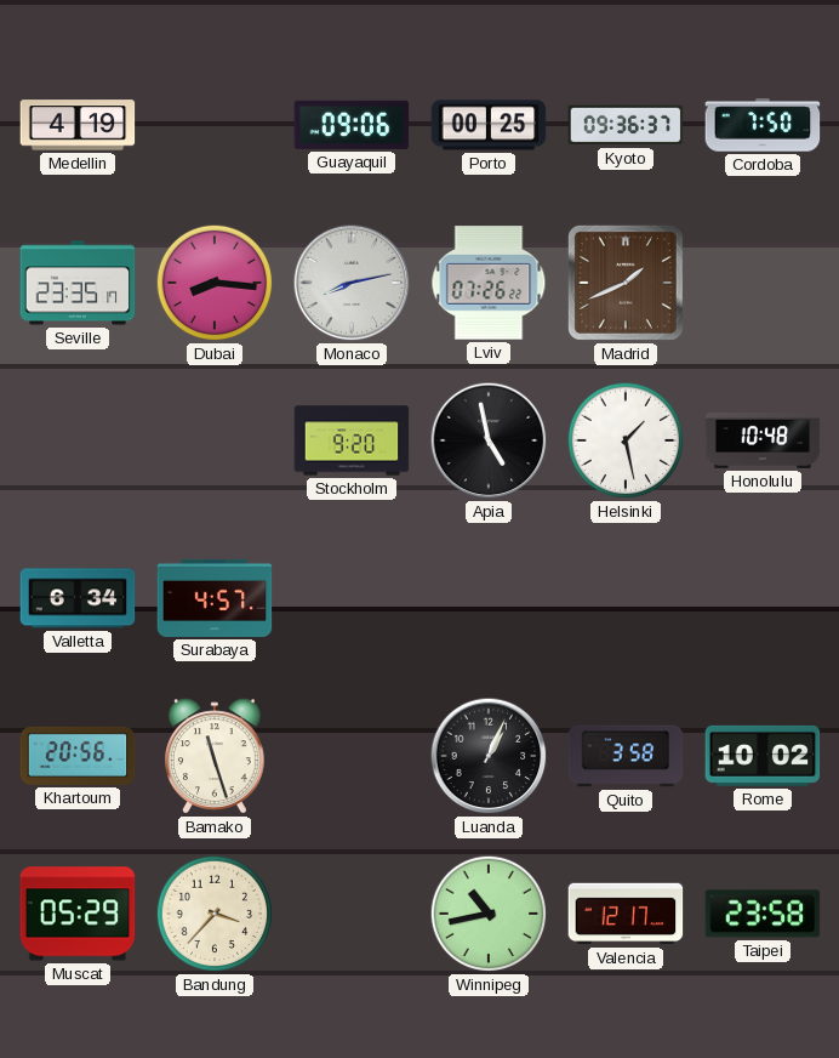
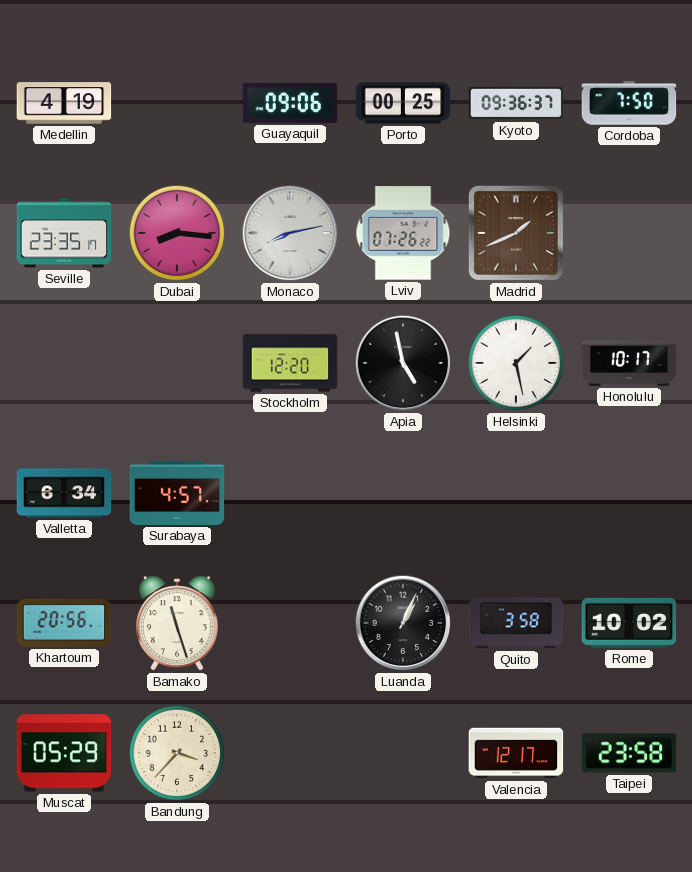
Stockholm: 9:20 -> 12:20 (290, 363)
Honolulu: 10:48 -> 10:17 (629, 363)
Winnipeg: 10:43 -> none (489, 914)
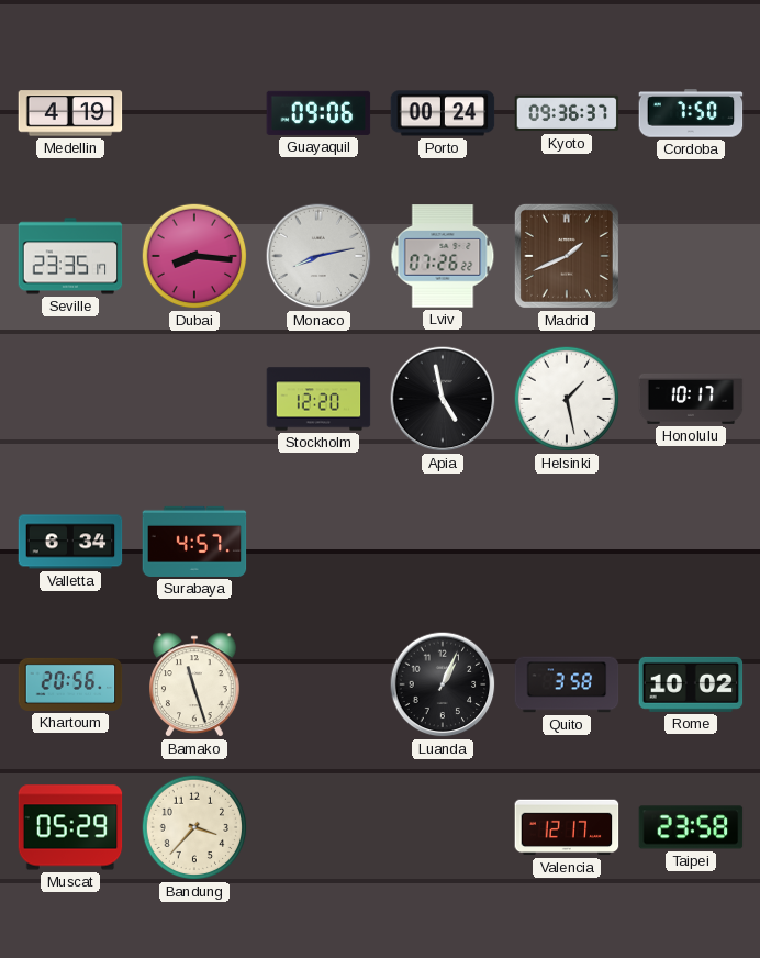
Porto: 00:25 -> 00:24 (443, 113)
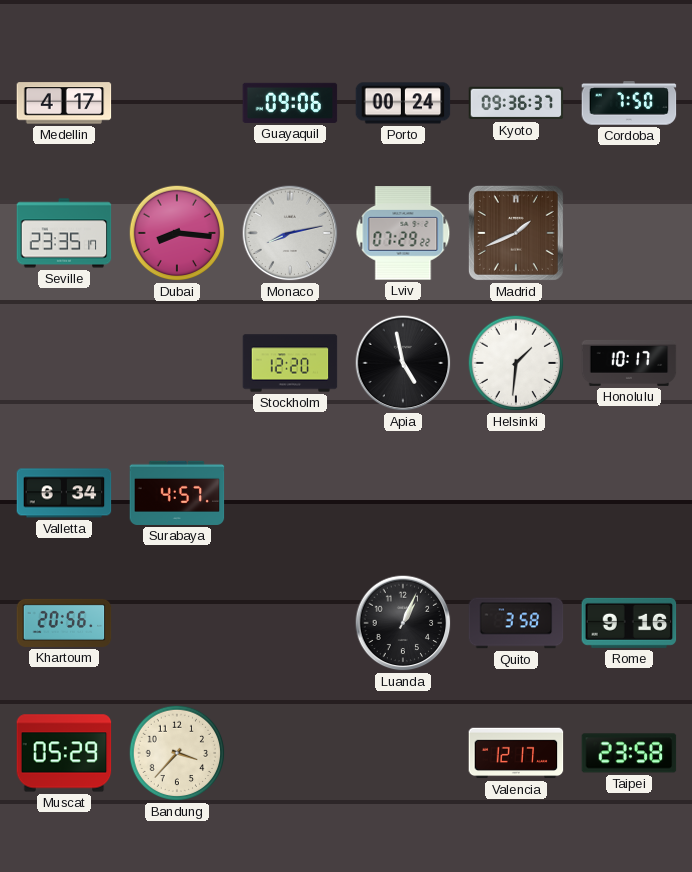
Medellin: 4:19 -> 4:17 (64, 103)
Lviv: 07:26 -> 07:29 (403, 233)
Helsinki: 1:28 -> 1:31 (516, 363)
Bamako: 11:27 -> none (195, 684)
Rome: 10:02 -> 9:16 (629, 623)
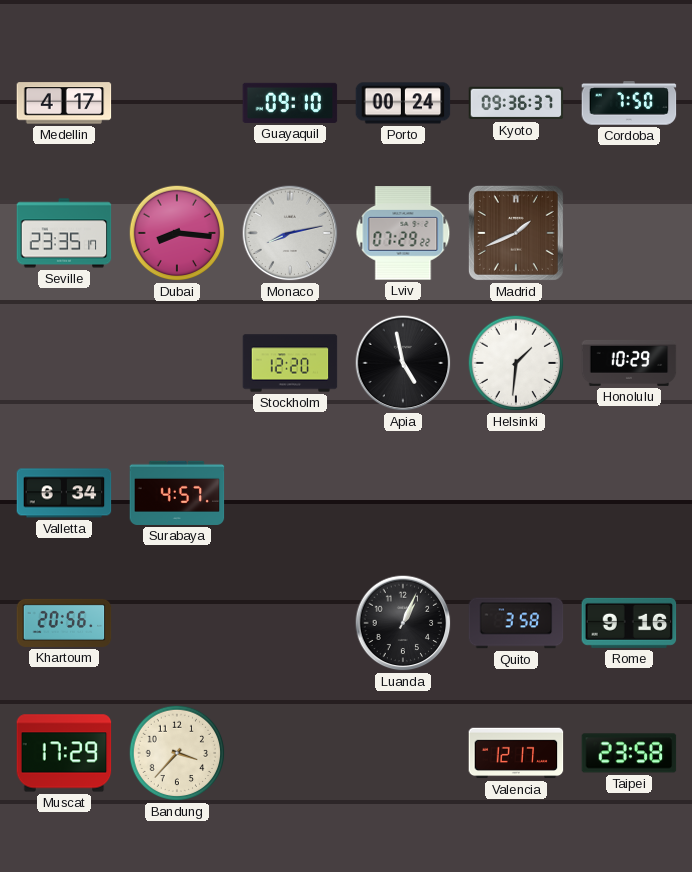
Guayaquil: 09:06 -> 09:10 (290, 103)
Honolulu: 10:17 -> 10:29 (629, 363)
Muscat: 05:29 -> 17:29 (64, 753)
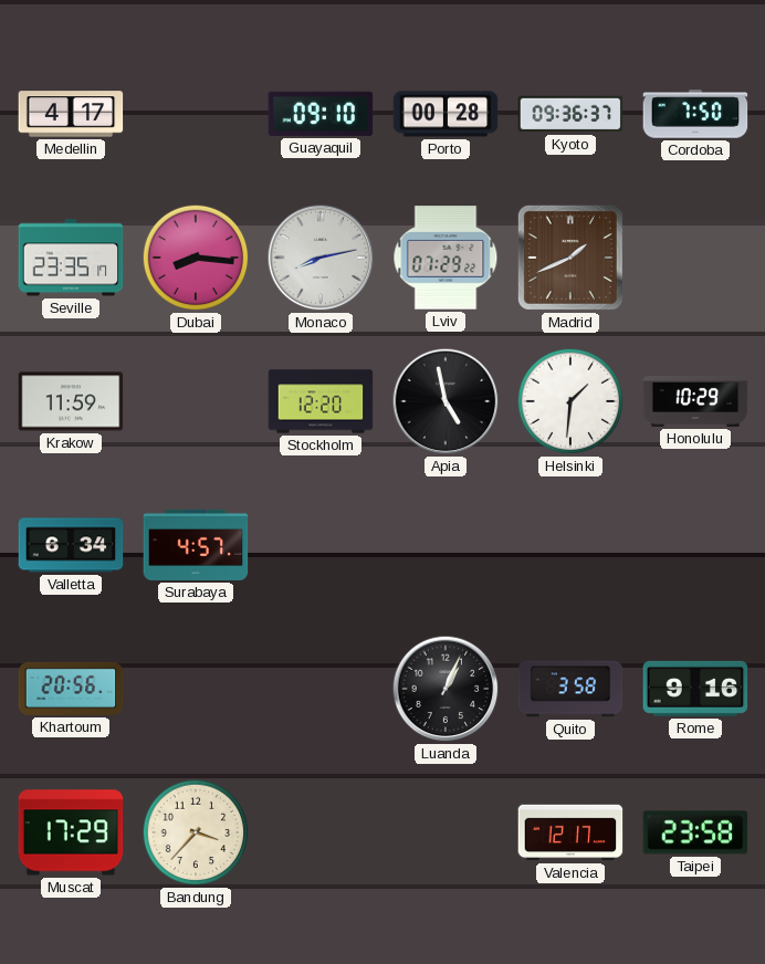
Porto: 00:24 -> 00:28 (446, 114)
Krakow: none -> 11:59 (71, 401)
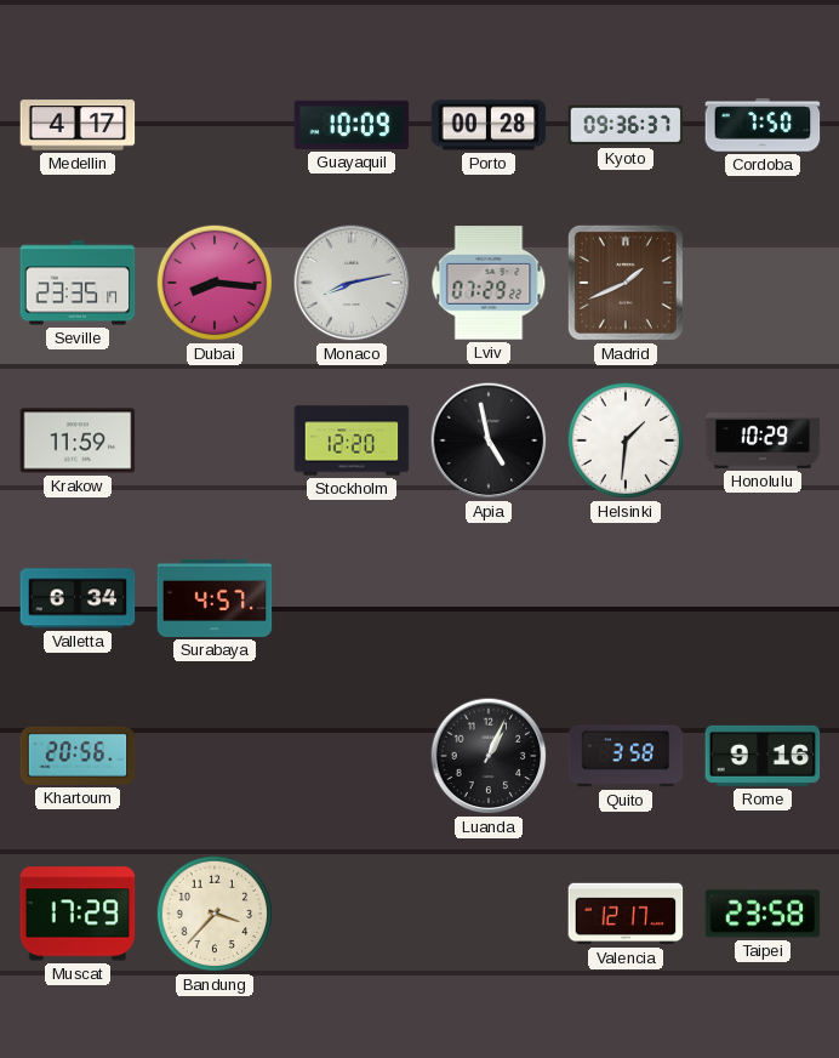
Guayaquil: 09:10 -> 10:09 (352, 125)
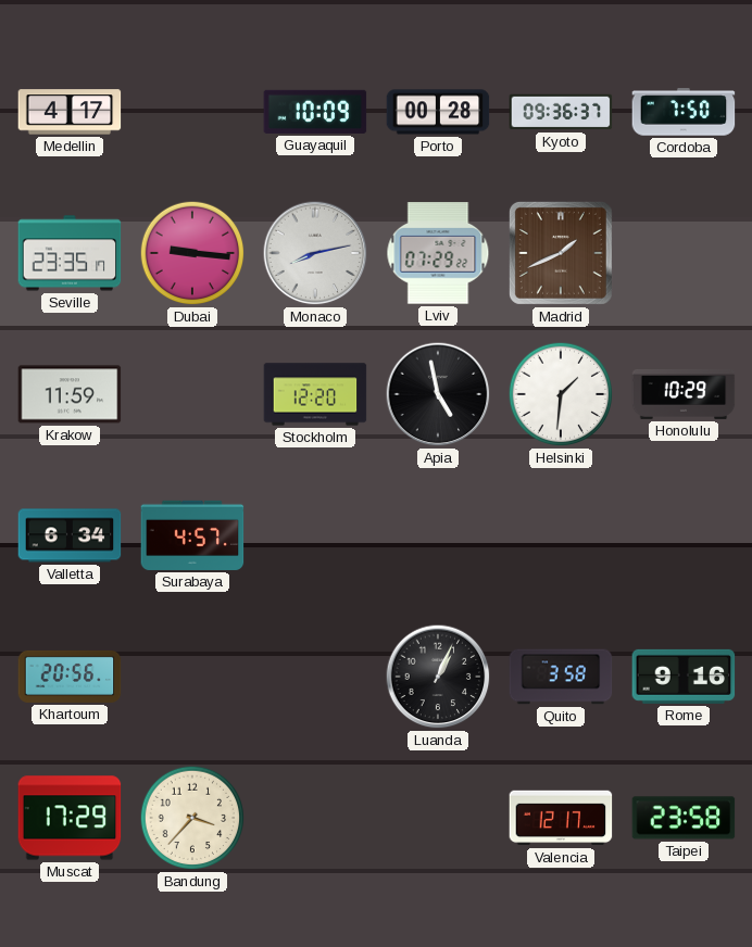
Dubai: 8:16 -> 9:16 (192, 253)
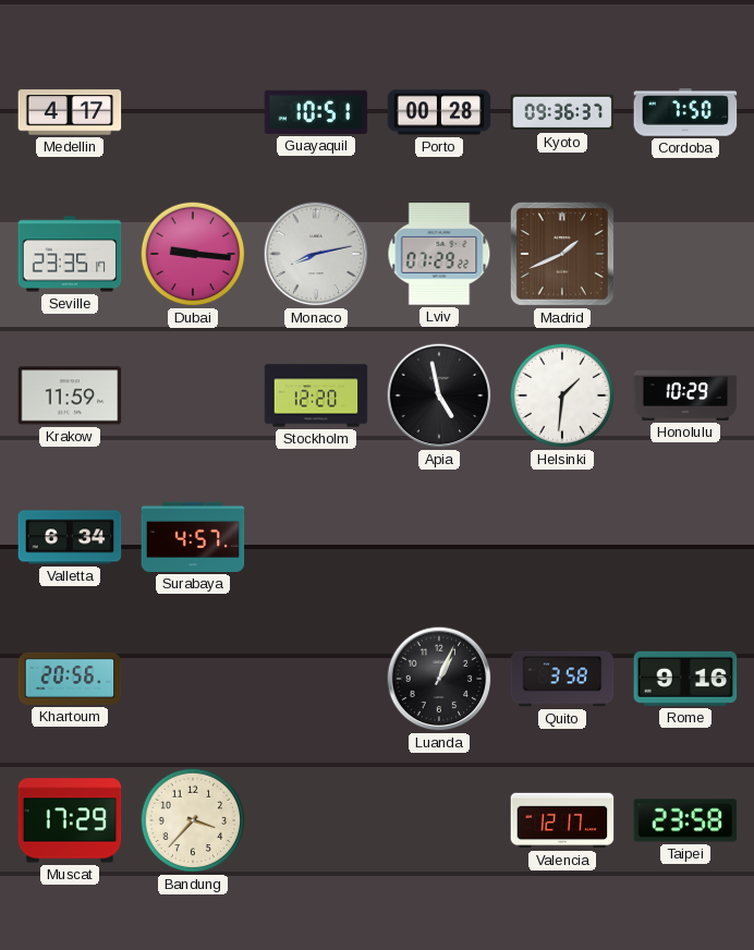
Guayaquil: 10:09 -> 10:51 (316, 112)
